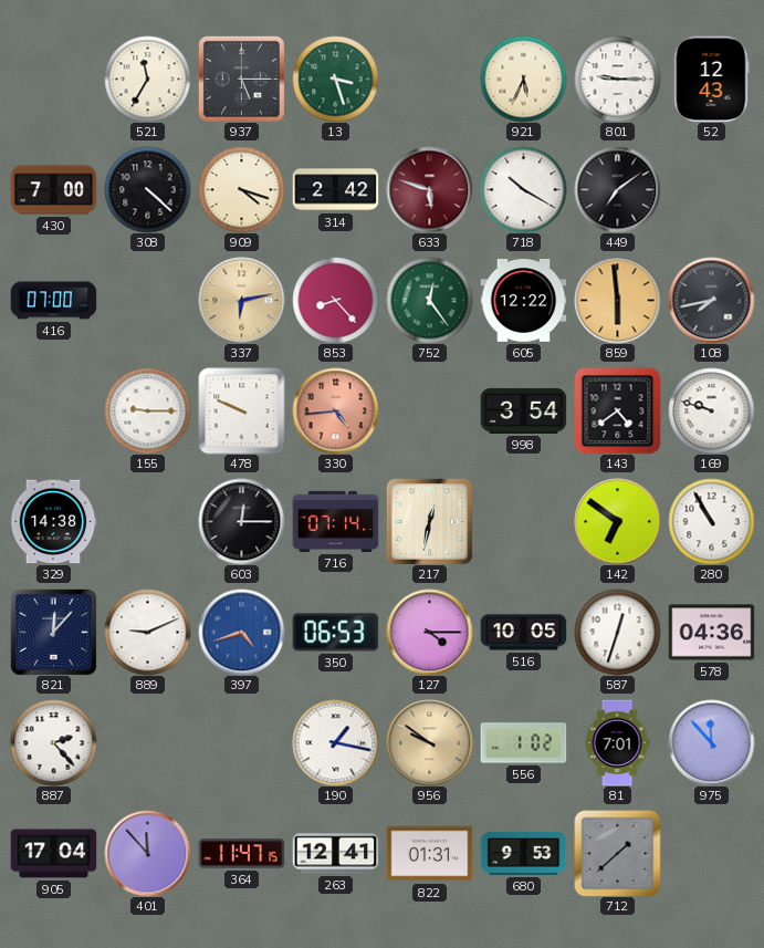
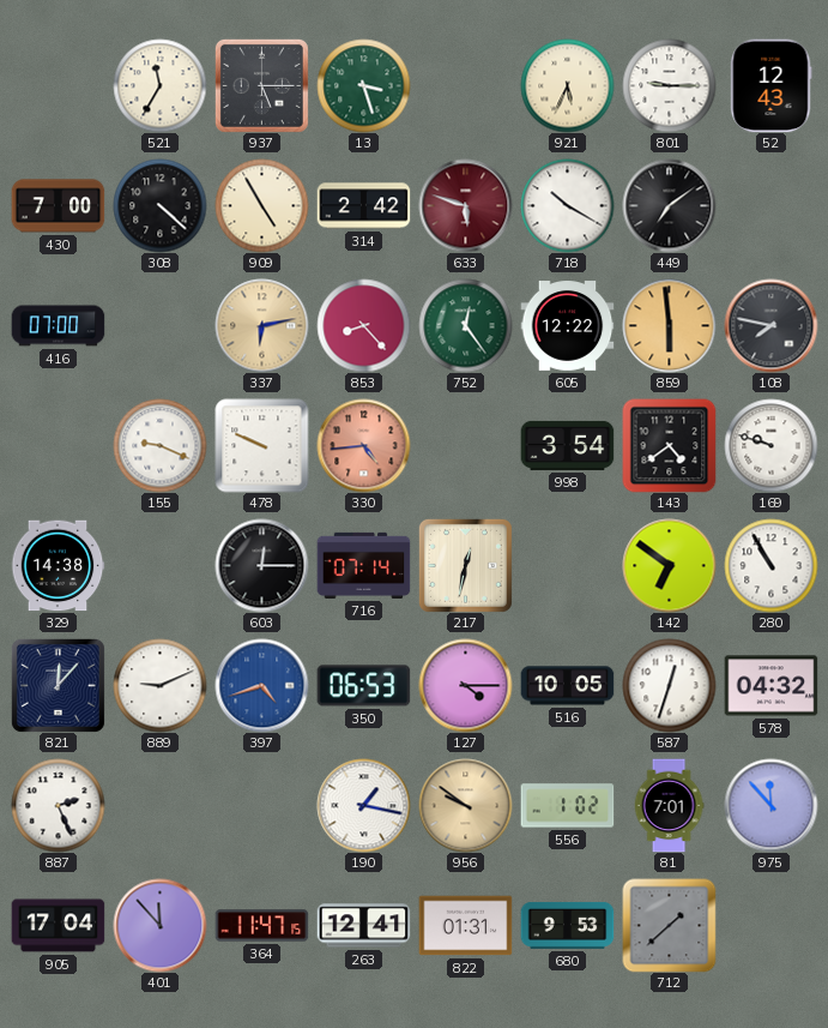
909: 4:18 -> 4:55 (261, 205)
108: 7:43 -> 7:47 (770, 325)
155: 9:15 -> 9:19 (159, 445)
578: 04:36 -> 04:32 (770, 686)
887: 2:23 -> 2:26 (58, 805)
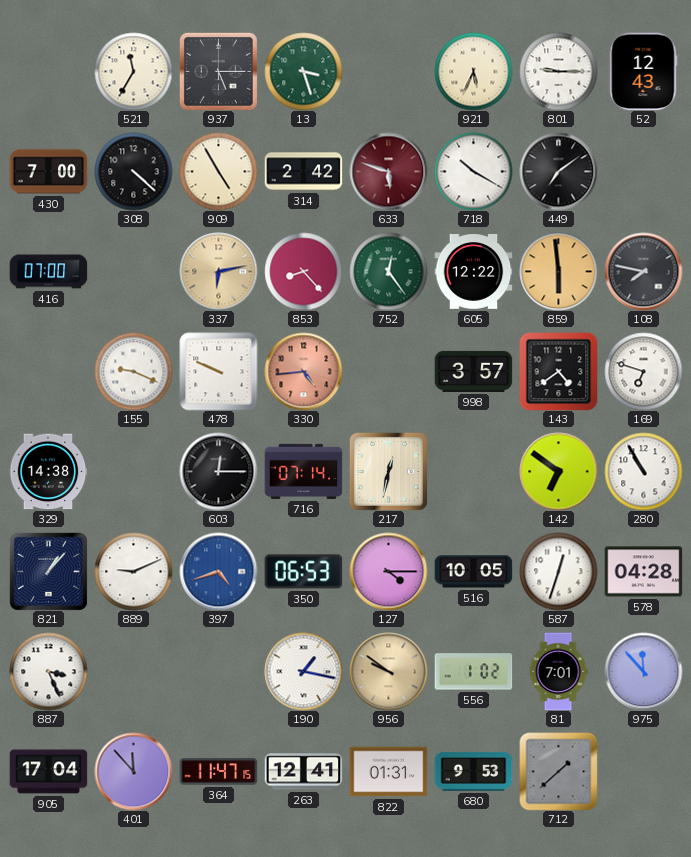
998: 3:54 -> 3:57 (473, 371)
169: 9:48 -> 6:48 (643, 371)
821: 12:07 -> 1:07 (48, 571)
578: 04:32 -> 04:28 (643, 572)
887: 2:26 -> 3:26 (48, 671)
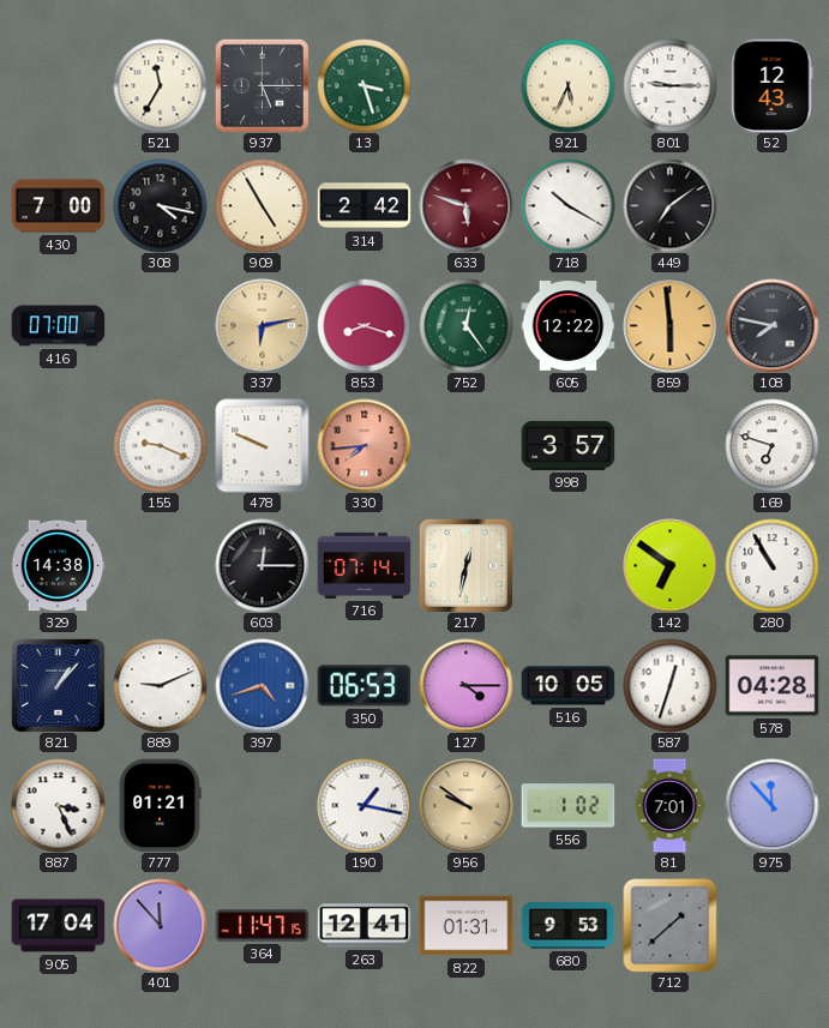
308: 4:22 -> 4:17 (160, 205)
853: 8:23 -> 8:18 (364, 325)
330: 4:44 -> 7:44 (364, 445)
143: 4:39 -> none (558, 371)
777: none -> 01:21 (160, 805)
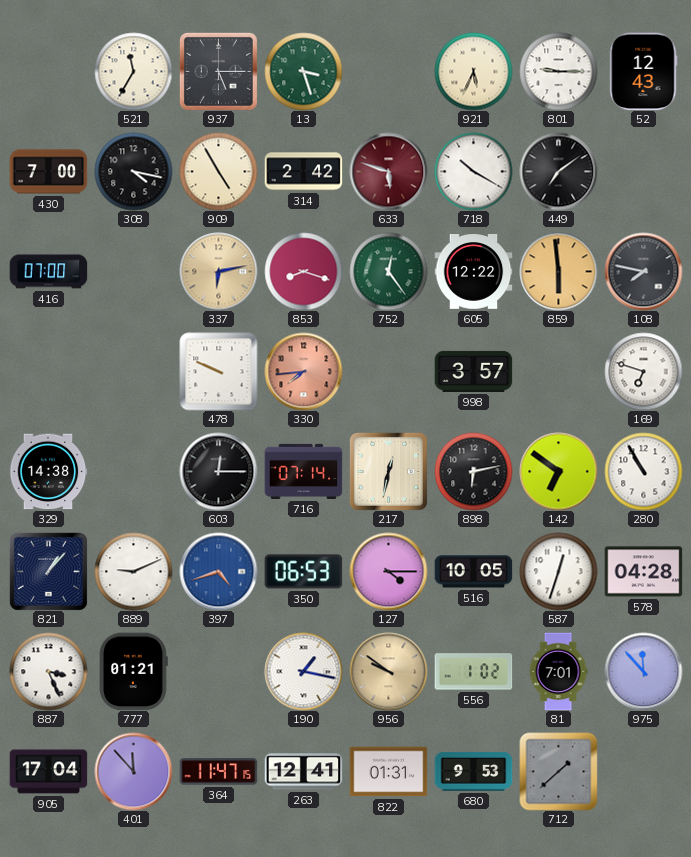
155: 9:19 -> none (160, 445)
898: none -> 6:13 (473, 471)
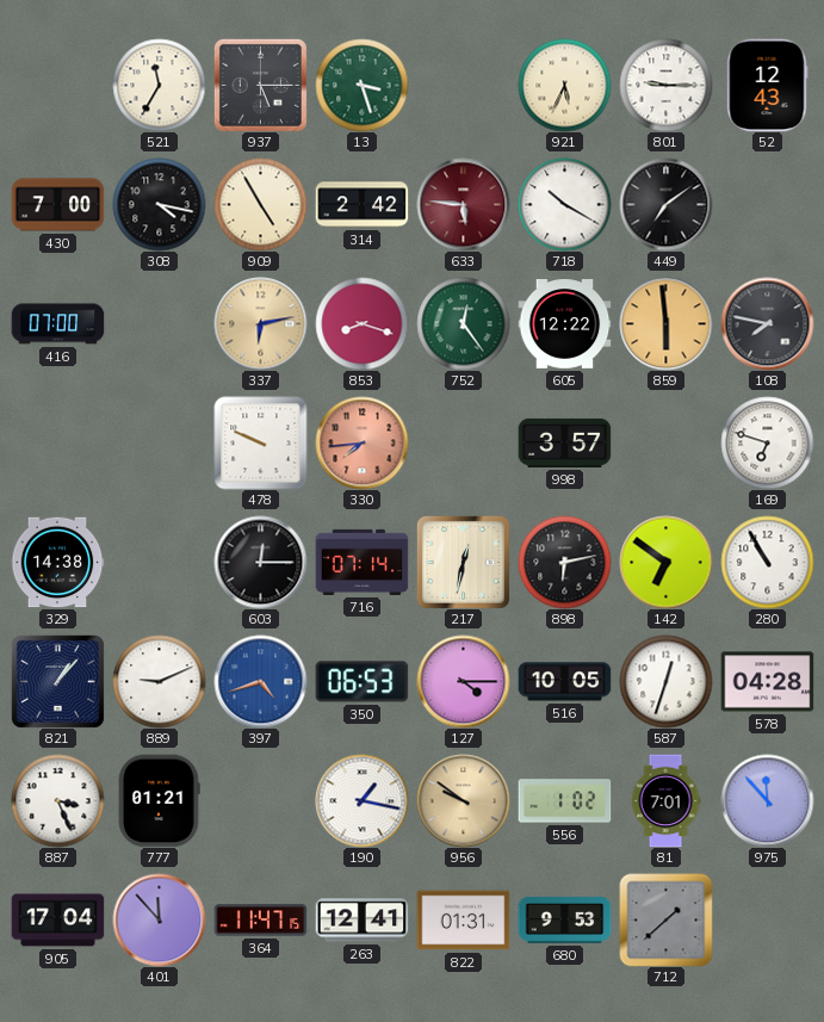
633: 5:48 -> 5:46 (463, 204)
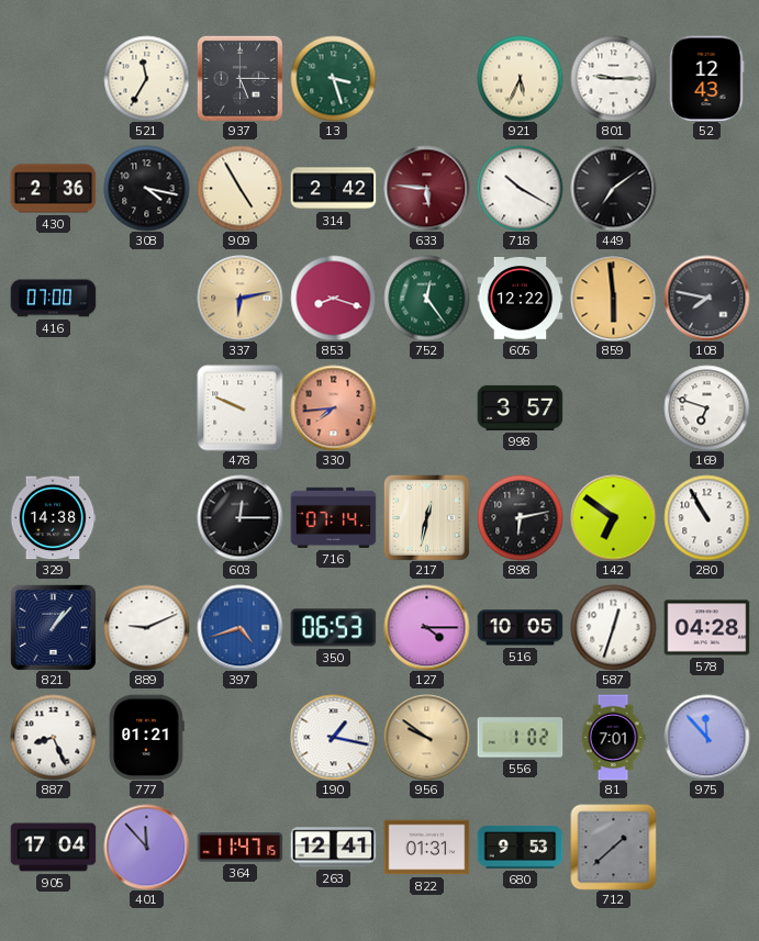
430: 7:00 -> 2:36 (53, 189)
887: 3:26 -> 8:26 (53, 737)
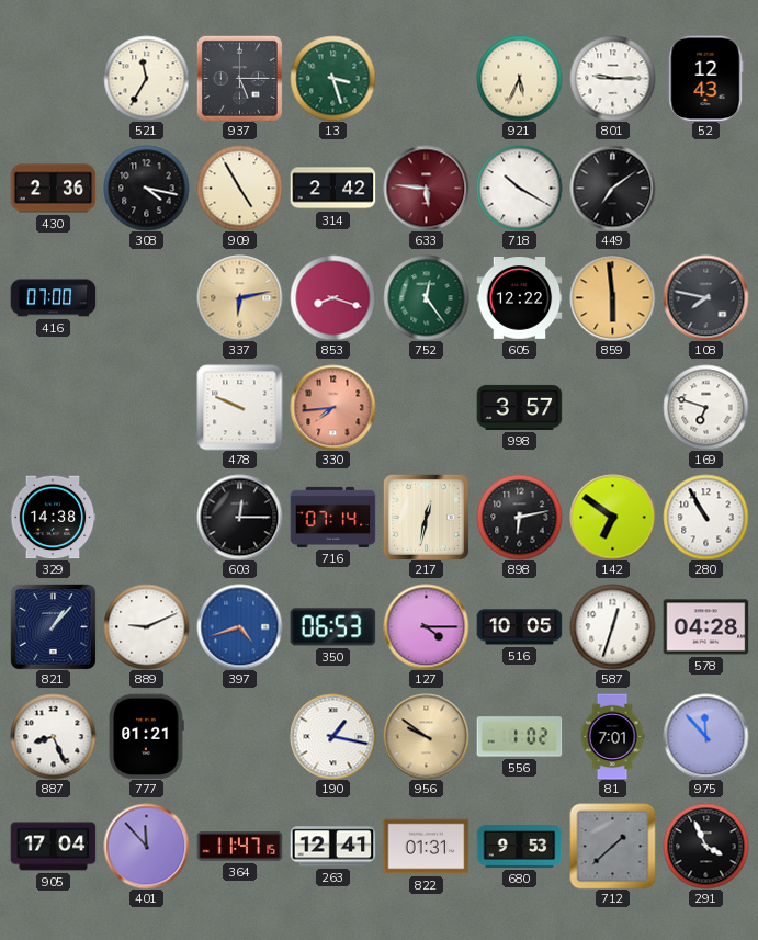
291: none -> 3:56 (705, 846)
